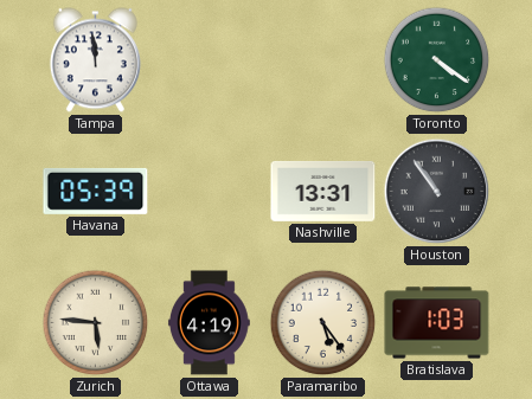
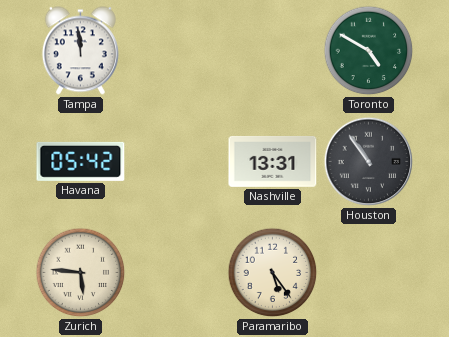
Toronto: 4:21 -> 4:50 (369, 51)
Havana: 05:39 -> 05:42 (81, 161)
Ottawa: 4:19 -> none (209, 323)
Bratislava: 1:03 -> none (437, 323)
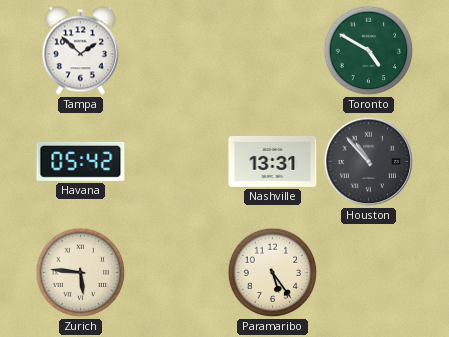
Tampa: 11:59 -> 1:52 (80, 51)
Houston: 10:54 -> 10:53 (369, 162)
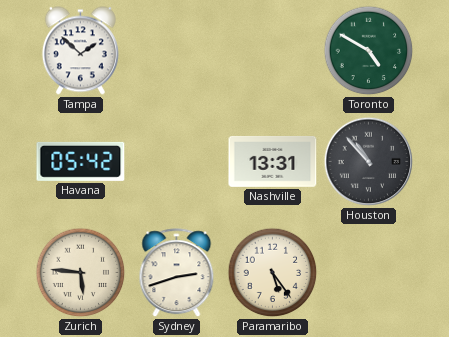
Sydney: none -> 2:42 (177, 273)
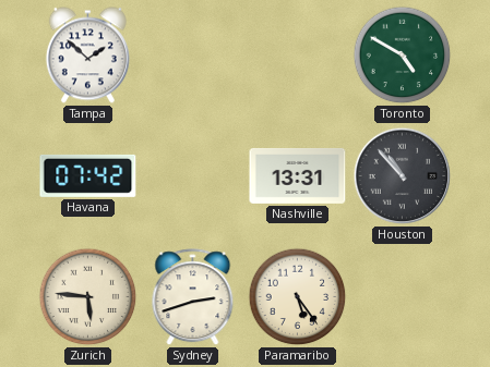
Havana: 05:42 -> 07:42 (88, 175)
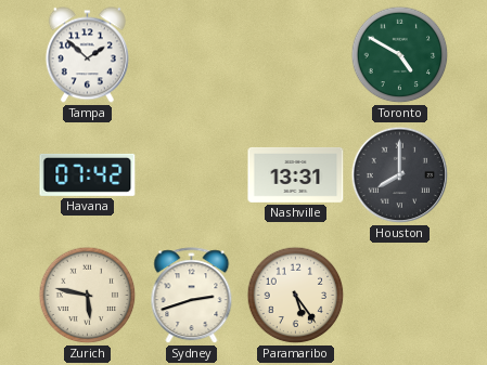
Houston: 10:53 -> 8:00 (400, 175)
Zurich: 5:46 -> 5:47 (88, 296)
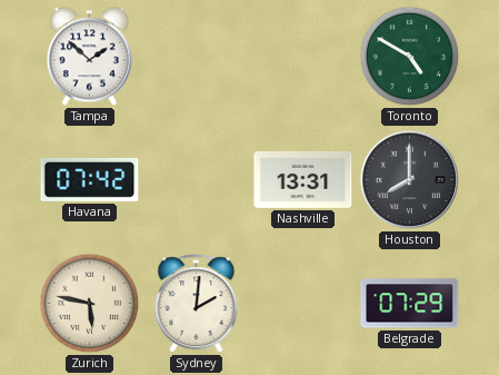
Sydney: 2:42 -> 2:01 (197, 304)
Paramaribo: 5:24 -> none (296, 296)
Belgrade: none -> 07:29 (410, 304)
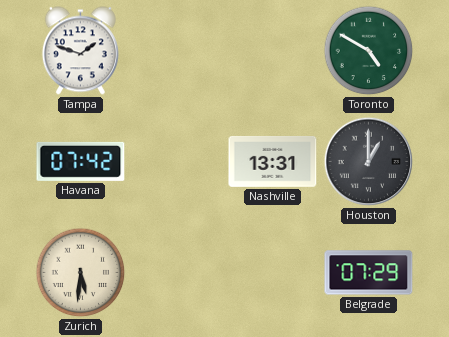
Tampa: 1:52 -> 1:48 (80, 51)
Houston: 8:00 -> 1:00 (369, 162)
Zurich: 5:47 -> 5:31 (81, 273)
Sydney: 2:01 -> none (197, 304)
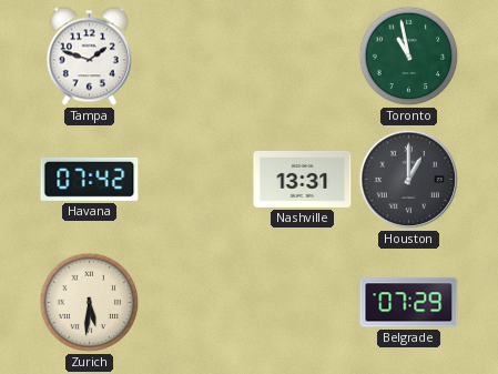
Toronto: 4:50 -> 10:58 (409, 57)
